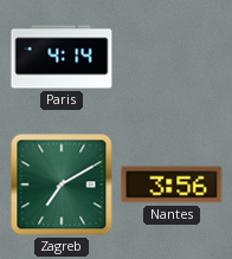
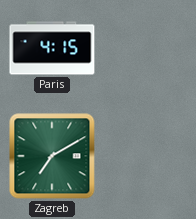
Paris: 4:14 -> 4:15 (52, 48)
Nantes: 3:56 -> none (172, 184)
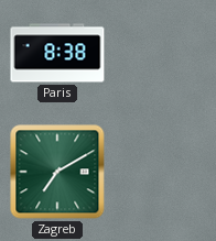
Paris: 4:15 -> 8:38 (57, 53)
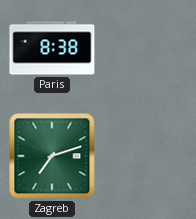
Zagreb: 7:10 -> 7:12 (52, 156)
